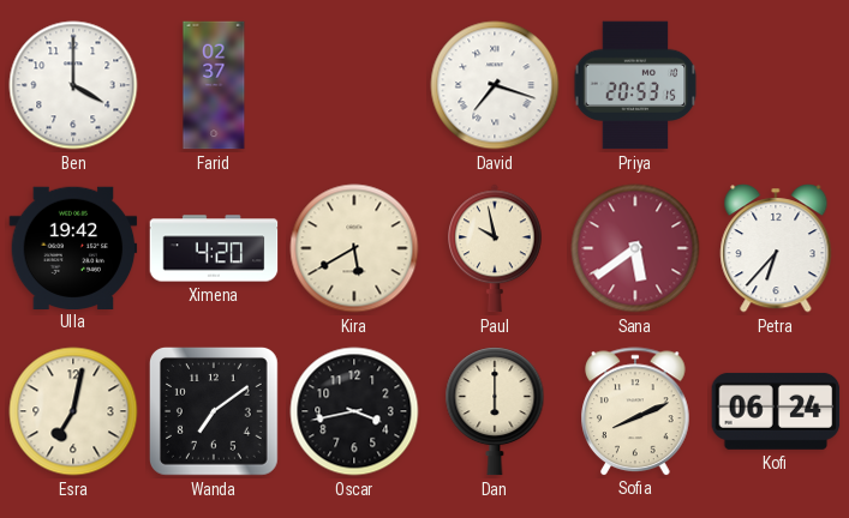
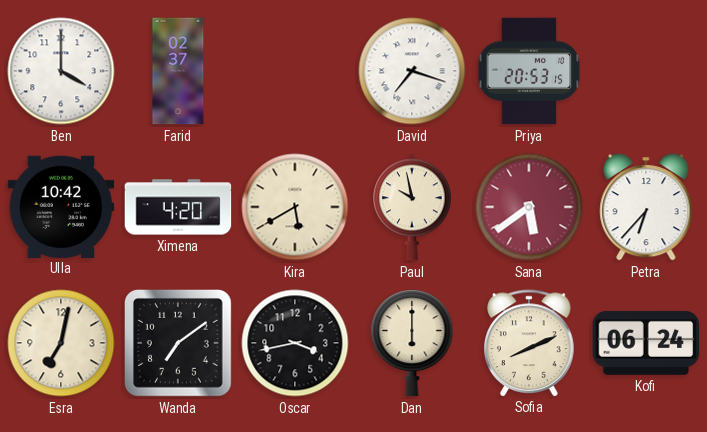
Ulla: 19:42 -> 10:42 (61, 206)
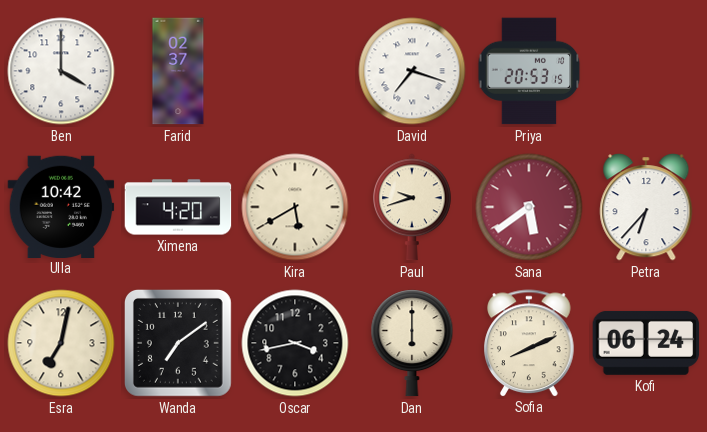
Paul: 9:58 -> 9:42 (412, 207)
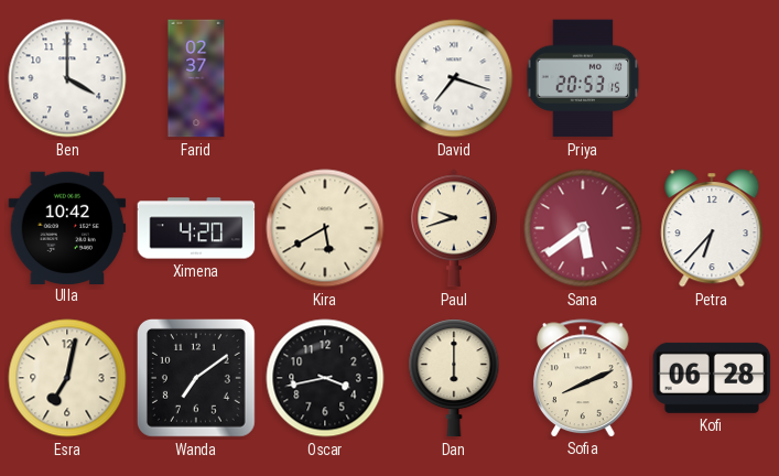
Kofi: 06:24 -> 06:28 (712, 378)
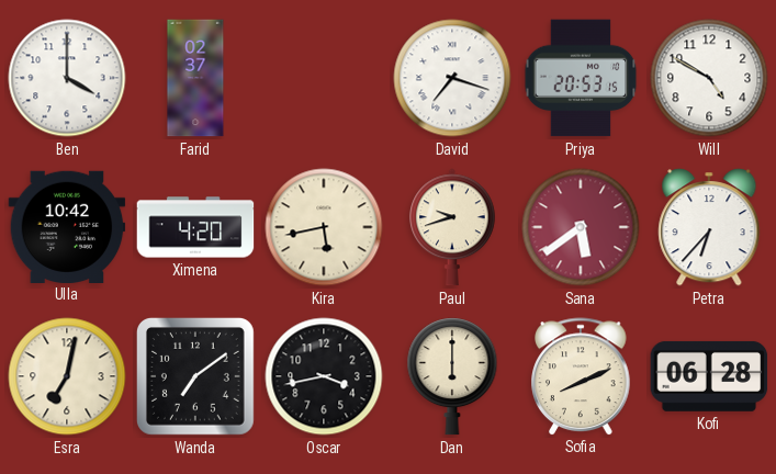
Will: none -> 4:50 (709, 78)
Kira: 5:40 -> 5:43 (324, 227)
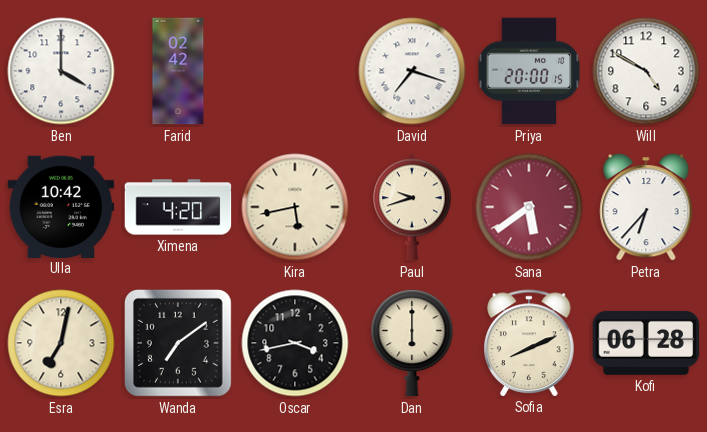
Farid: 02:37 -> 02:42 (178, 71)
Priya: 20:53 -> 20:00 (529, 71)
